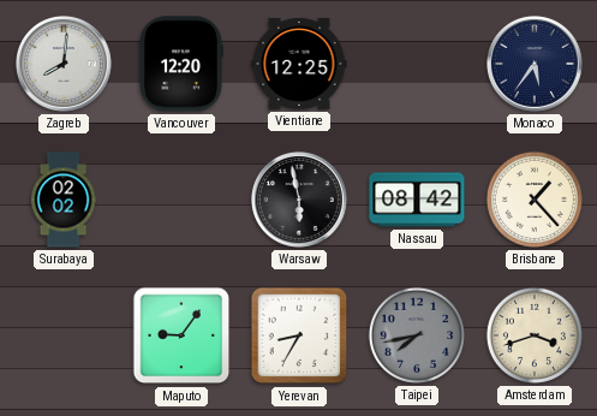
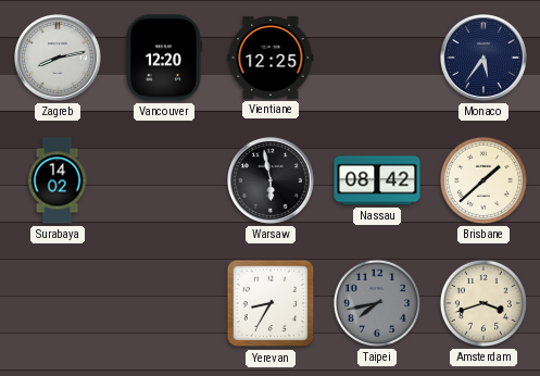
Zagreb: 8:01 -> 8:13 (59, 59)
Surabaya: 02:02 -> 14:02 (58, 180)
Brisbane: 1:23 -> 1:38 (484, 180)
Maputo: 9:06 -> none (181, 335)
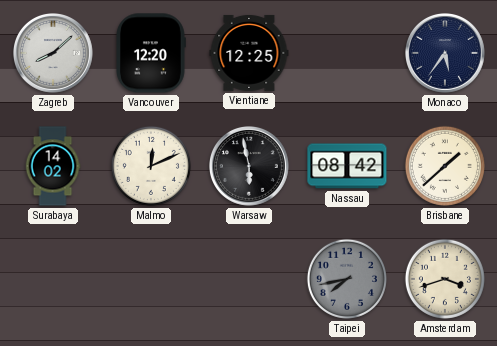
Zagreb: 8:13 -> 8:08 (54, 54)
Malmo: none -> 12:11 (151, 166)
Yerevan: 8:35 -> none (271, 303)
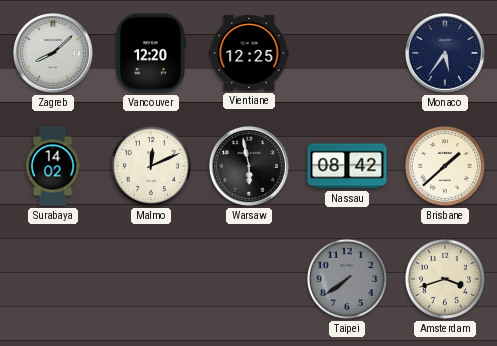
Taipei: 7:43 -> 7:39 (347, 279)
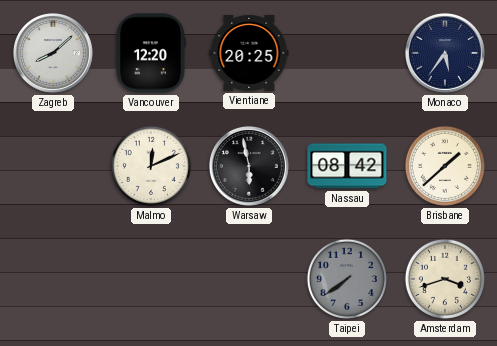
Vientiane: 12:25 -> 20:25 (249, 53)
Surabaya: 14:02 -> none (53, 166)
